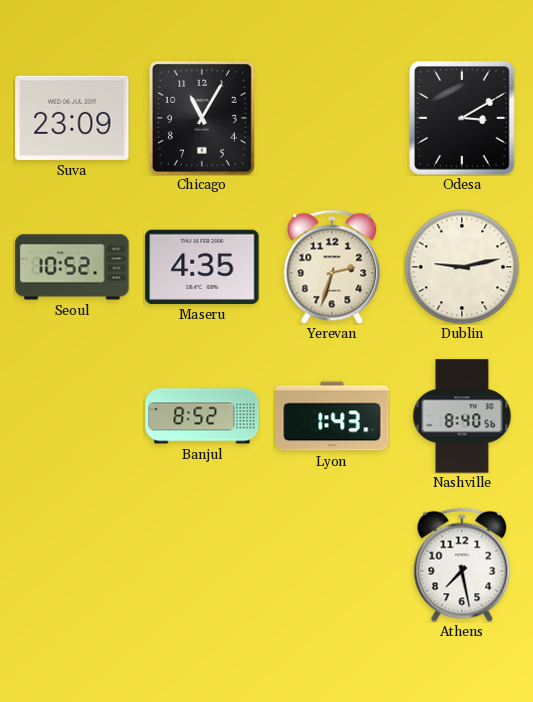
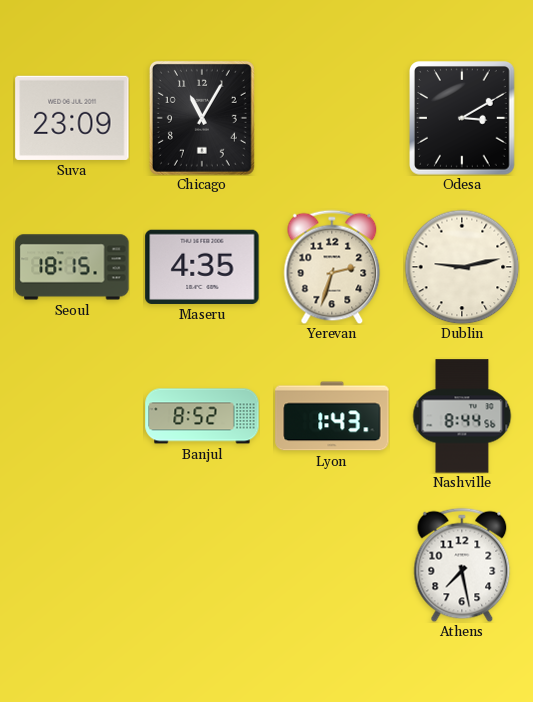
Seoul: 10:52 -> 18:15 (72, 267)
Nashville: 8:40 -> 8:44 (462, 416)
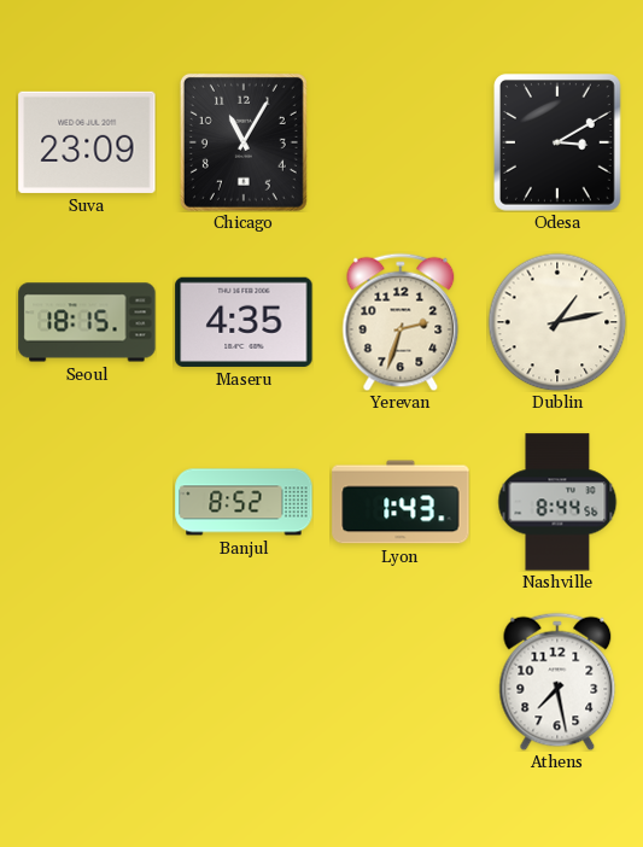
Dublin: 9:13 -> 1:13 (557, 322)
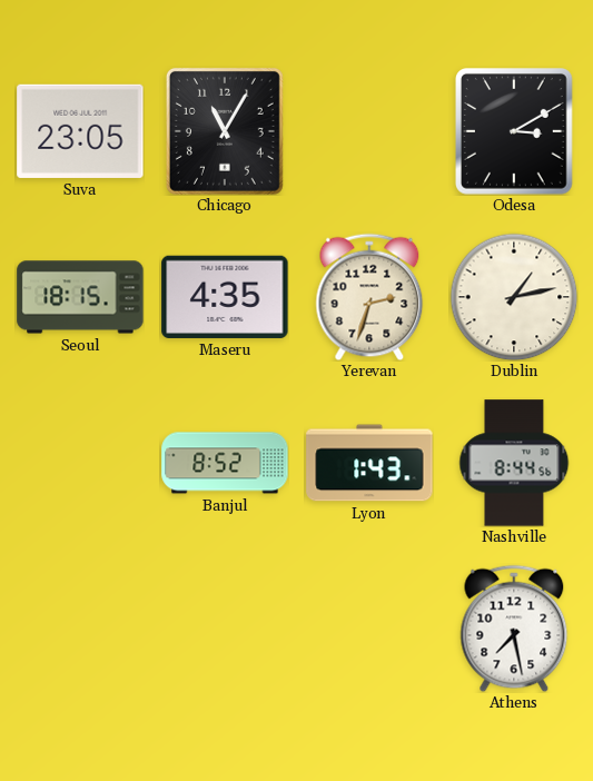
Suva: 23:09 -> 23:05 (80, 131)
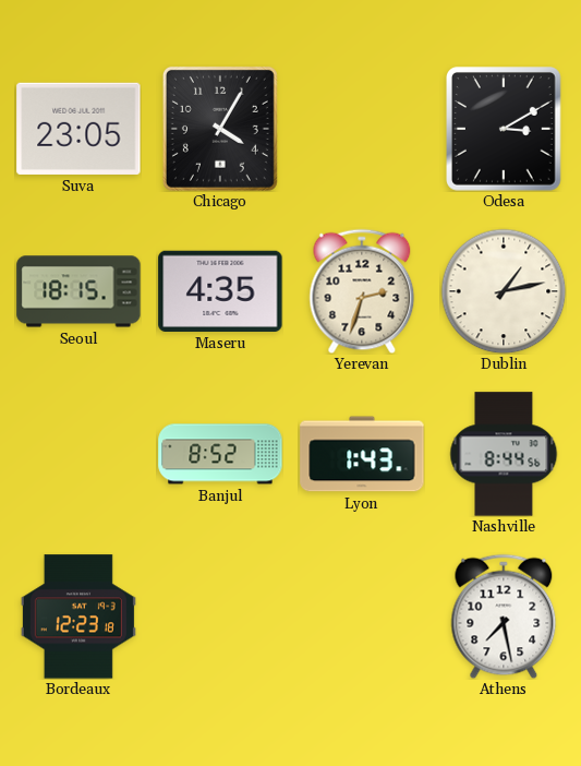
Chicago: 11:05 -> 4:05 (220, 129)
Bordeaux: none -> 12:23 (78, 617)
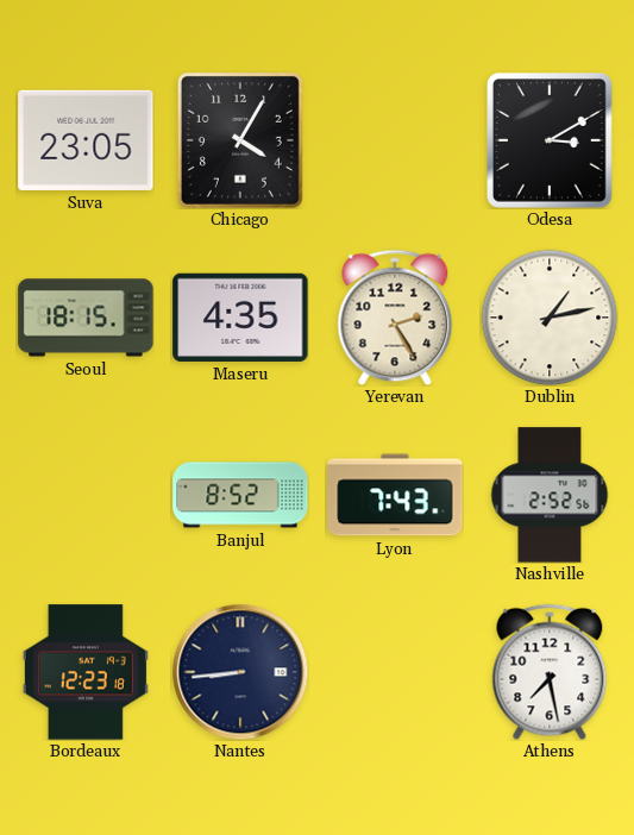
Yerevan: 2:33 -> 2:25 (395, 318)
Lyon: 1:43 -> 7:43 (395, 495)
Nashville: 8:44 -> 2:52 (550, 495)
Nantes: none -> 8:44 (240, 672)
